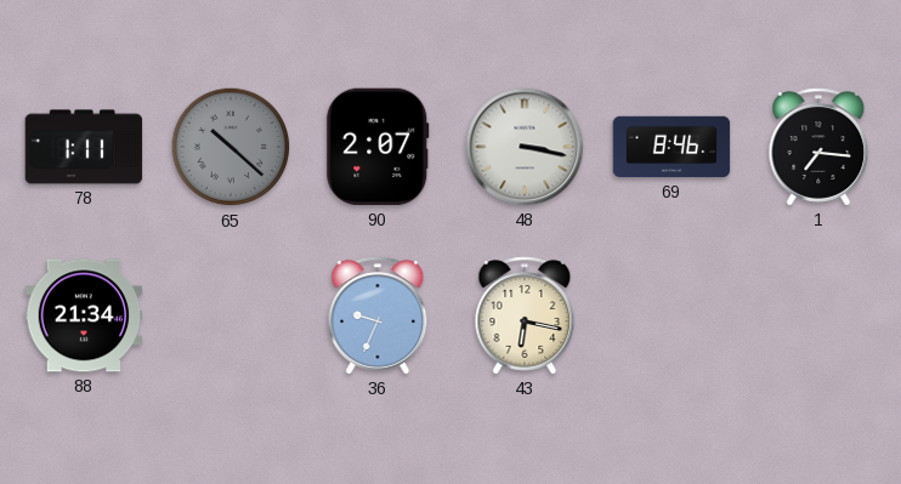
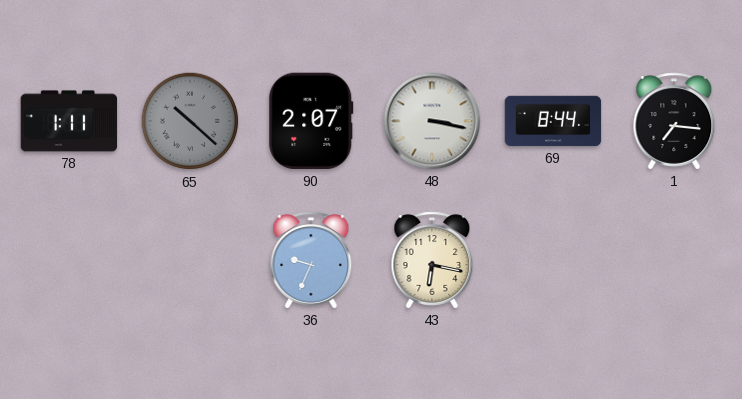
69: 8:46 -> 8:44 (553, 121)
88: 21:34 -> none (84, 315)
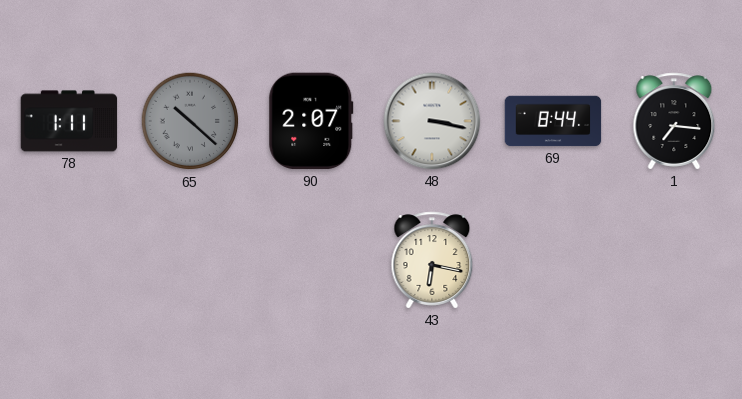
36: 9:34 -> none (311, 260)
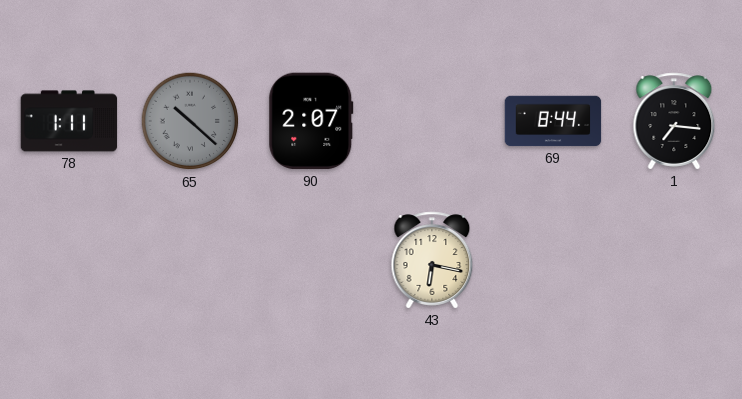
48: 3:17 -> none (432, 121)
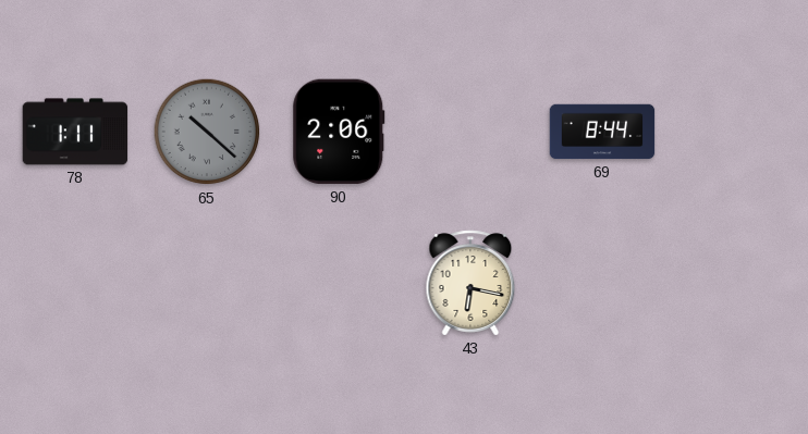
90: 2:07 -> 2:06 (339, 132)
1: 7:16 -> none (674, 121)
